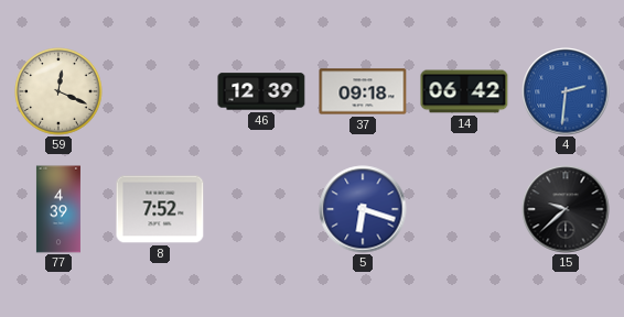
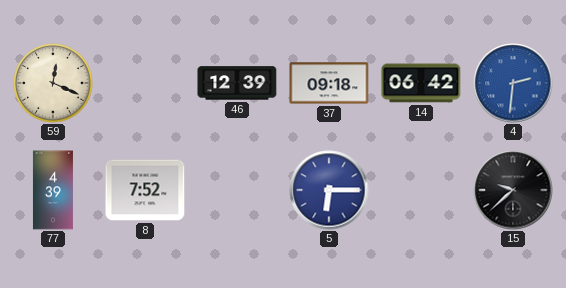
5: 6:18 -> 6:15 (329, 190)
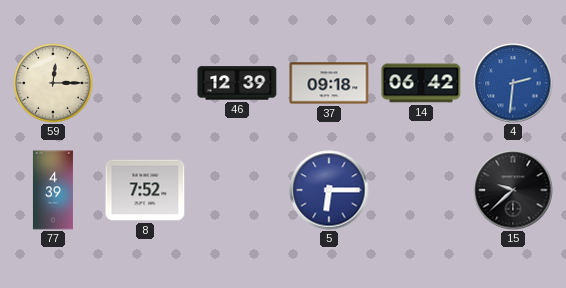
59: 12:19 -> 12:15 (53, 83)
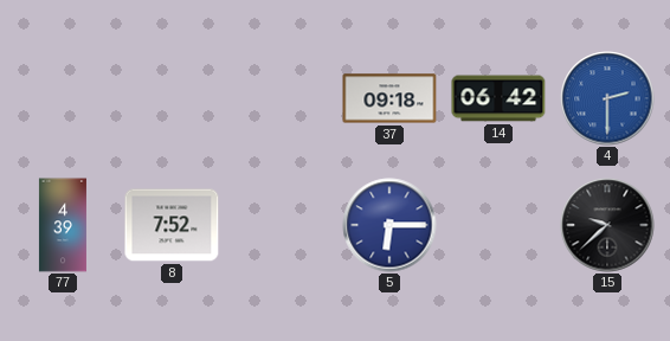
59: 12:15 -> none (53, 83)
46: 12:39 -> none (237, 83)
4: 2:31 -> 2:30 (607, 98)
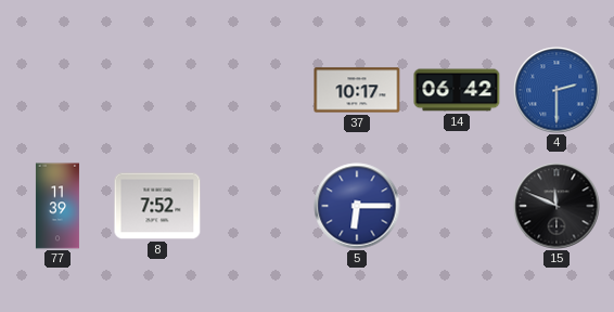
37: 09:18 -> 10:17 (357, 90)
77: 4:39 -> 11:39 (57, 206)
15: 9:38 -> 11:49 (557, 206)
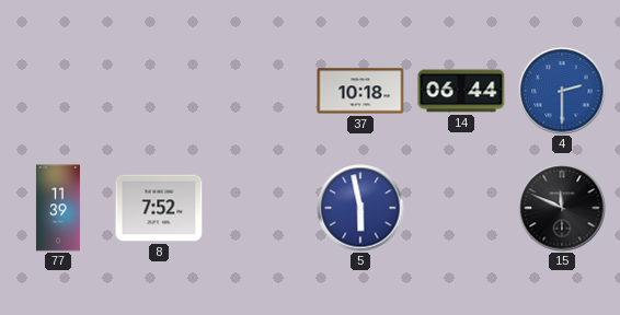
37: 10:17 -> 10:18 (360, 91)
14: 06:42 -> 06:44 (461, 91)
5: 6:15 -> 5:58 (360, 208)
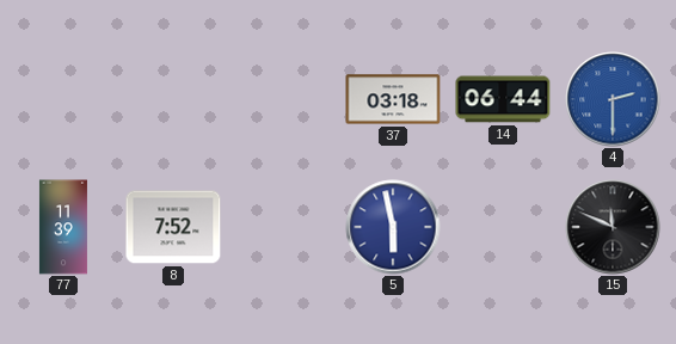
37: 10:18 -> 03:18 (393, 99)
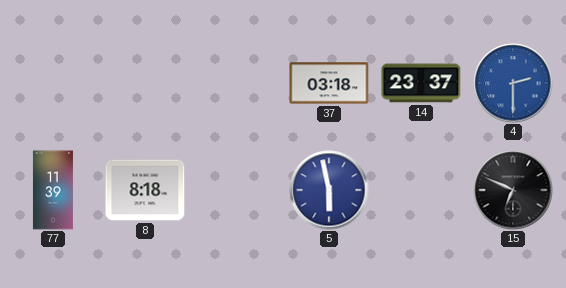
14: 06:44 -> 23:37 (421, 83)
8: 7:52 -> 8:18 (145, 190)
15: 11:49 -> 6:49 (513, 190)
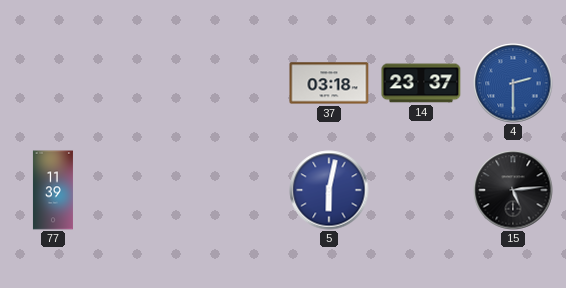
8: 8:18 -> none (145, 190)
5: 5:58 -> 6:02 (329, 190)
15: 6:49 -> 5:14 (513, 190)
